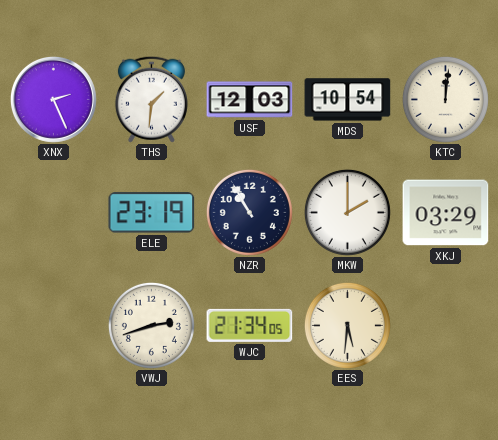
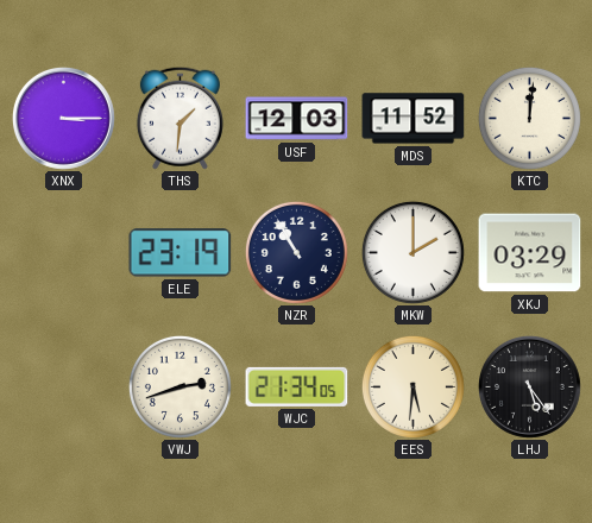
XNX: 2:26 -> 3:15 (63, 118)
MDS: 10:54 -> 11:52 (414, 119)
LHJ: none -> 5:24 (529, 386)
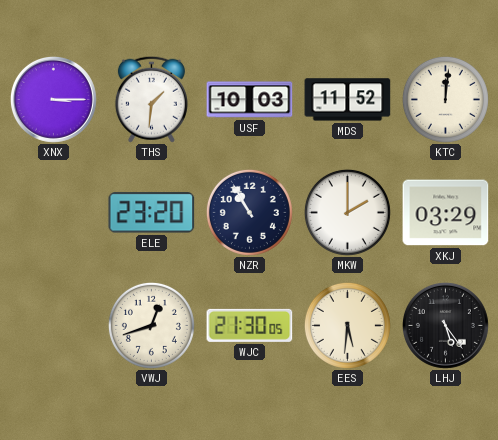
USF: 12:03 -> 10:03 (250, 100)
ELE: 23:19 -> 23:20 (152, 213)
VWJ: 2:42 -> 12:42 (151, 325)
WJC: 21:34 -> 21:30 (250, 325)
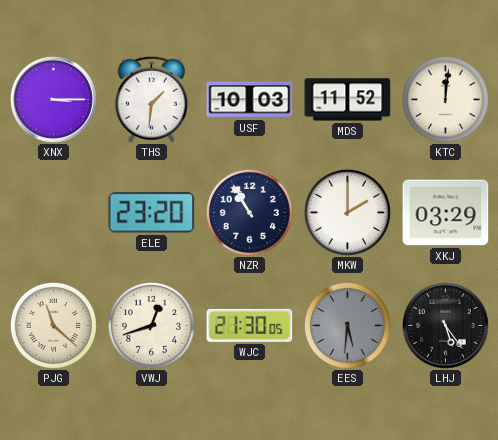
PJG: none -> 11:22 (53, 325)
EES dial: cream -> grey (347, 325)
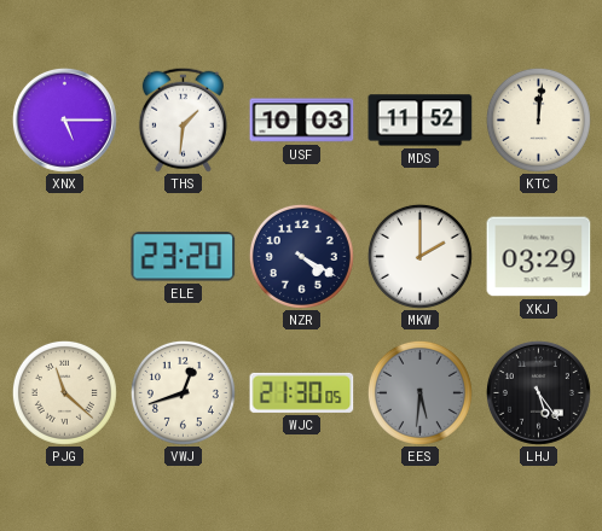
XNX: 3:15 -> 5:15 (64, 119)
NZR: 10:55 -> 4:20 (301, 256)
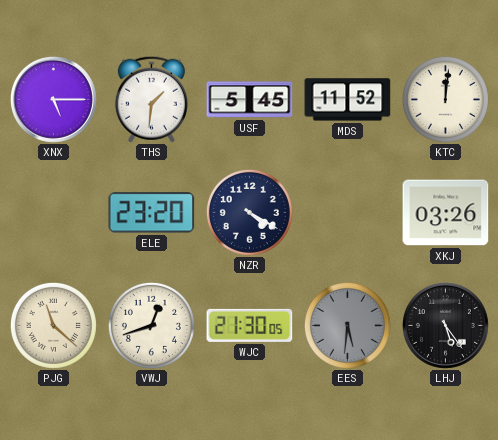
USF: 10:03 -> 5:45 (250, 100)
MKW: 2:00 -> none (419, 256)
XKJ: 03:29 -> 03:26 (446, 213)
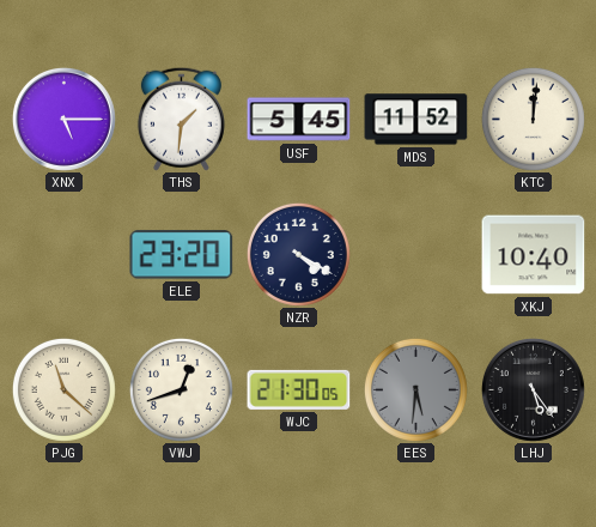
XKJ: 03:26 -> 10:40 (534, 255)
